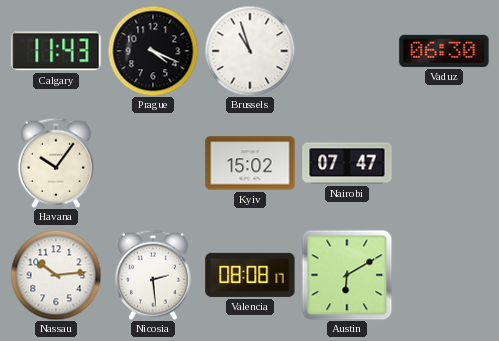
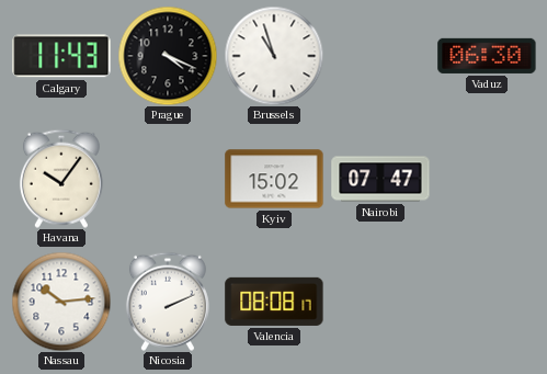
Nicosia: 2:29 -> 2:11 (168, 302)
Austin: 6:10 -> none (347, 275)
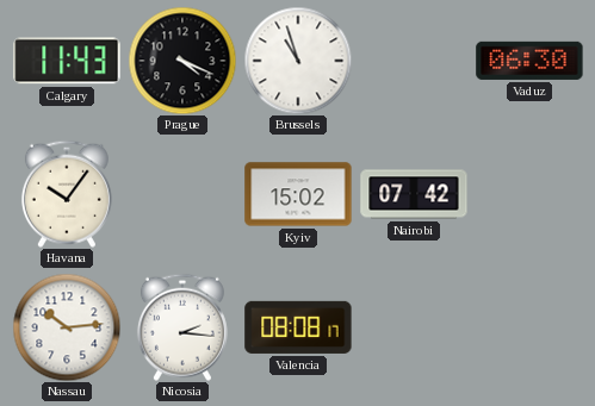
Nairobi: 07:47 -> 07:42 (414, 194)
Nicosia: 2:11 -> 2:16 (182, 327)
